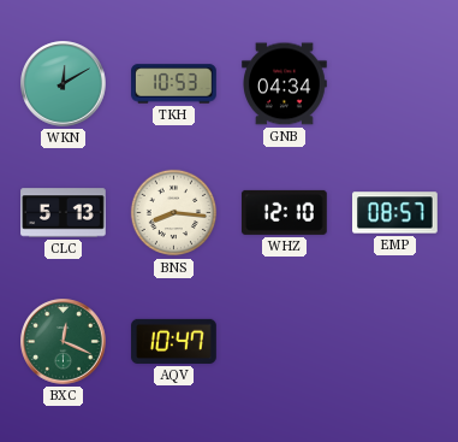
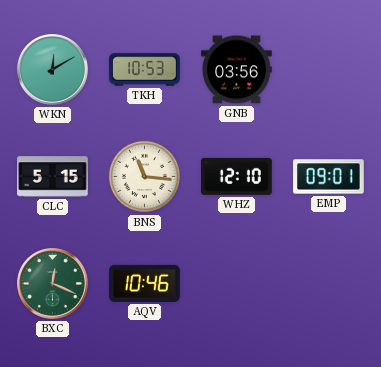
GNB: 04:34 -> 03:56 (237, 70)
CLC: 5:13 -> 5:15 (53, 177)
BNS: 8:16 -> 11:16 (145, 177)
EMP: 08:57 -> 09:01 (329, 177)
AQV: 10:47 -> 10:46 (145, 283)
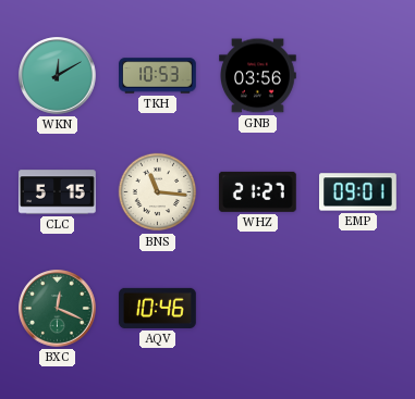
WHZ: 12:10 -> 21:27 (257, 191)
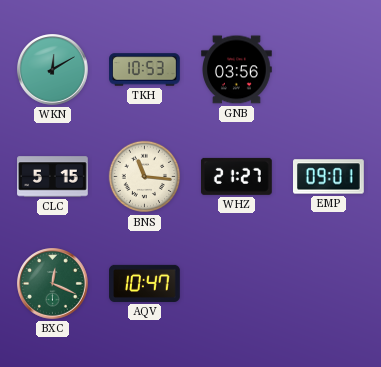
AQV: 10:46 -> 10:47 (145, 283)
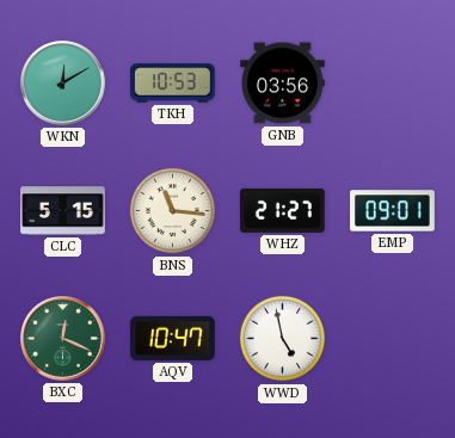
WWD: none -> 4:58 (283, 339)
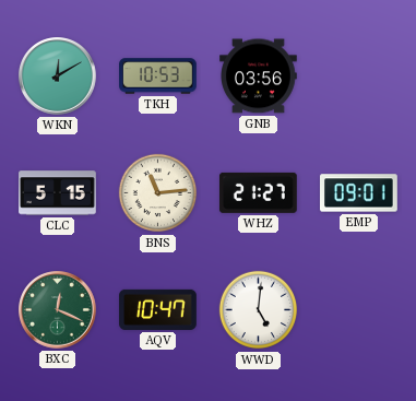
BNS: 11:16 -> 11:14 (158, 193)
WWD: 4:58 -> 5:01 (259, 310)
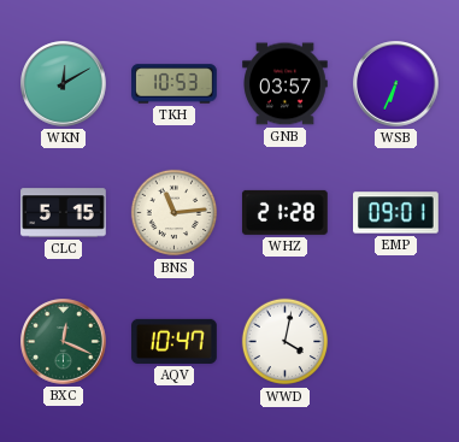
GNB: 03:56 -> 03:57 (286, 84)
WSB: none -> 6:34 (396, 84)
WHZ: 21:27 -> 21:28 (284, 212)
WWD: 5:01 -> 4:02 (286, 342)
